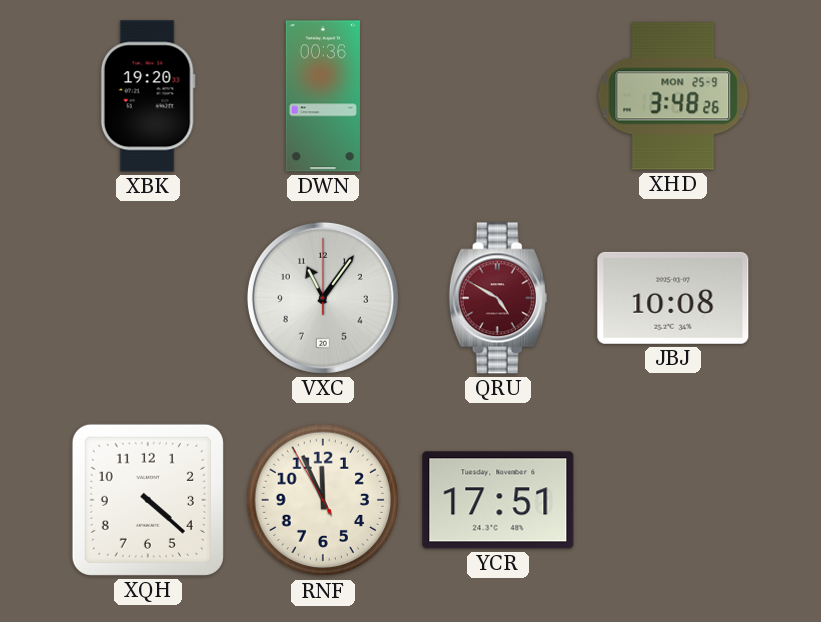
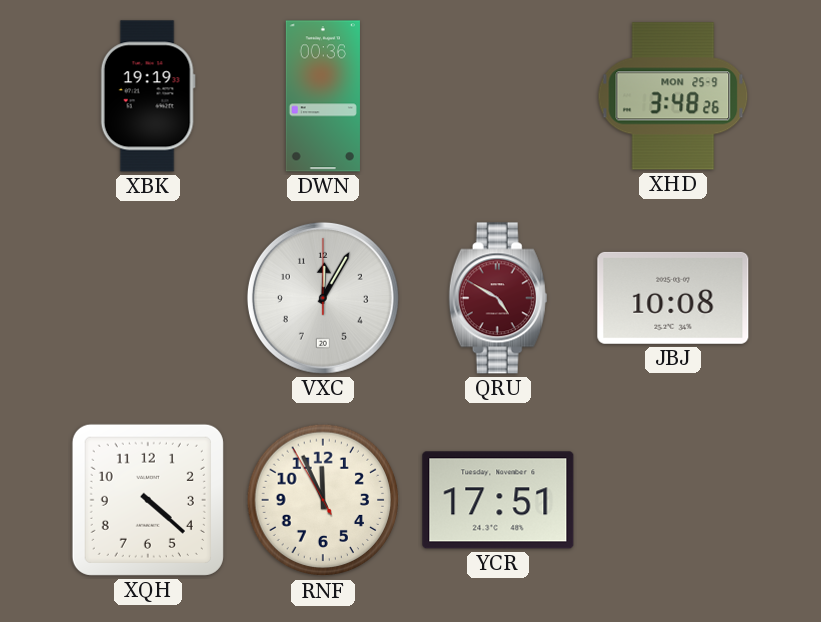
XBK: 19:20 -> 19:19 (148, 96)
VXC: 11:06 -> 12:05 (323, 298)
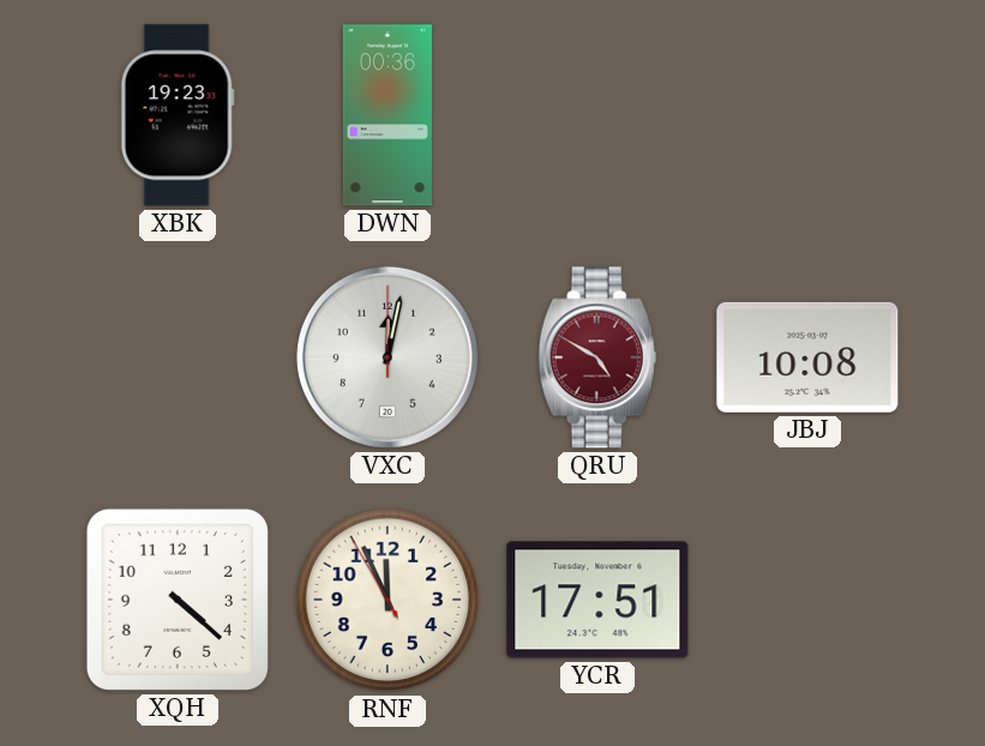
XBK: 19:19 -> 19:23 (178, 115)
XHD: 3:48 -> none (673, 96)
VXC: 12:05 -> 12:02 (388, 357)
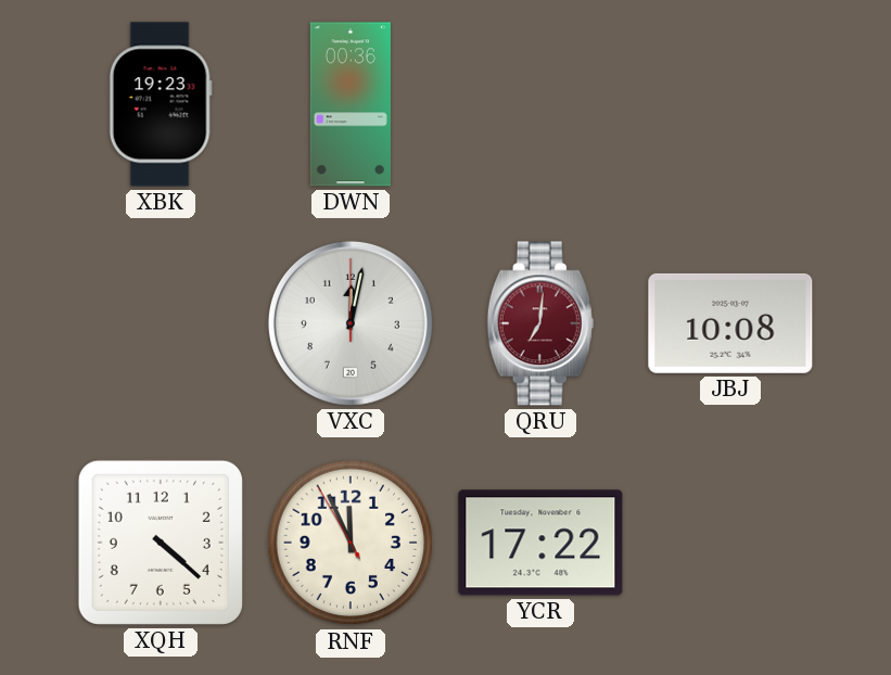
QRU: 4:50 -> 7:01 (540, 323)
YCR: 17:51 -> 17:22 (540, 543)
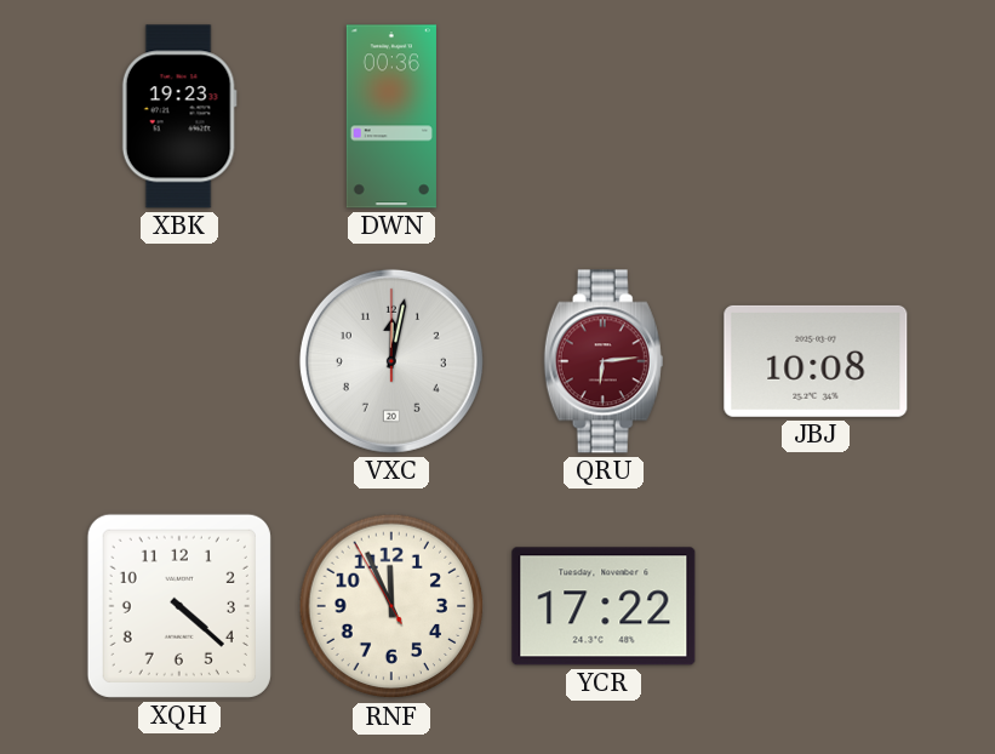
QRU: 7:01 -> 6:14 (604, 361)
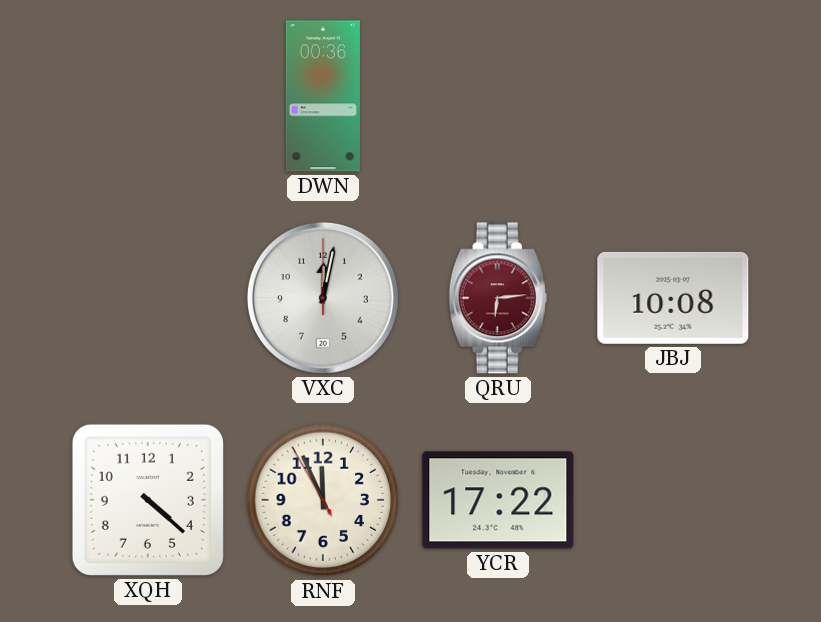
XBK: 19:23 -> none (179, 116)
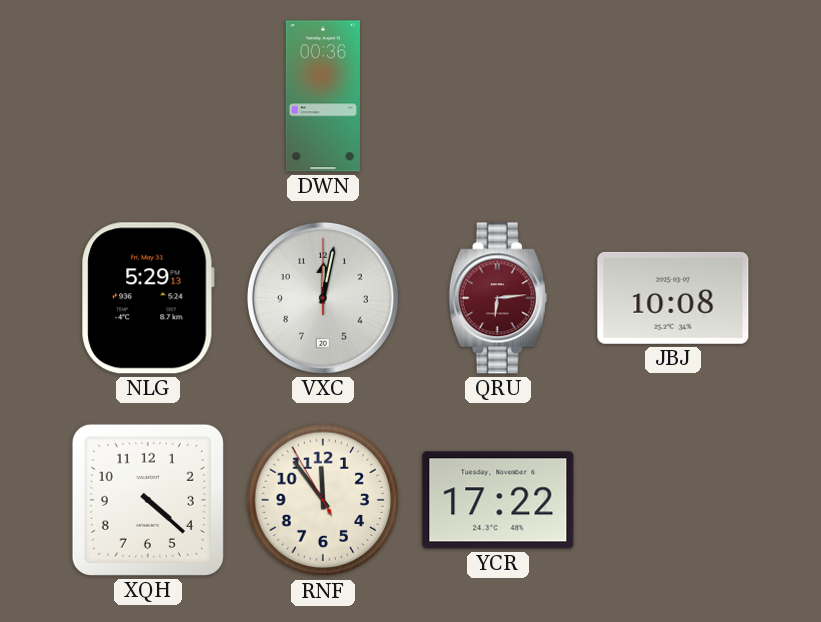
NLG: none -> 5:29 (148, 298)
RNF: 11:55 -> 11:53 (323, 500)
